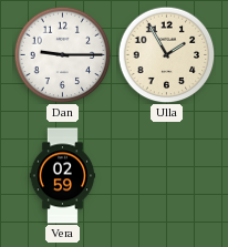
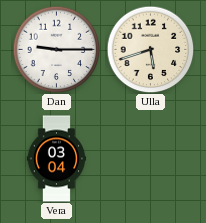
Ulla: 1:55 -> 5:42 (150, 49)
Vera: 02:59 -> 03:04 (57, 159)
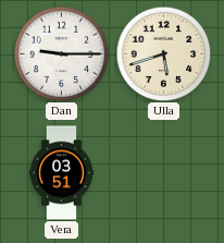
Vera: 03:04 -> 03:51 (62, 173)
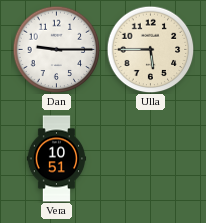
Ulla: 5:42 -> 5:45 (150, 49)
Vera: 03:51 -> 10:51 (57, 159)
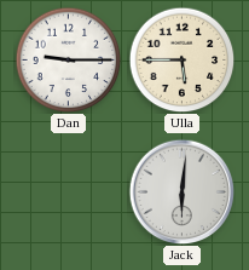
Vera: 10:51 -> none (57, 159)
Jack: none -> 6:01 (181, 191)
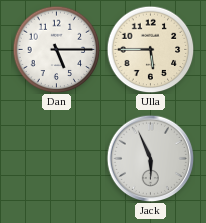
Dan: 9:15 -> 5:15 (56, 49)
Jack: 6:01 -> 5:56 (150, 158)
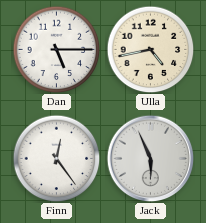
Ulla: 5:45 -> 4:43 (150, 49)
Finn: none -> 12:24 (56, 158)
